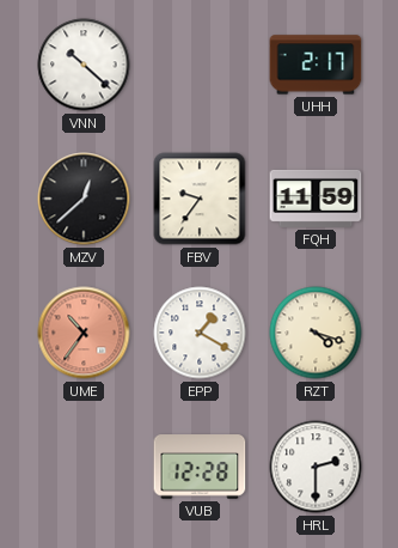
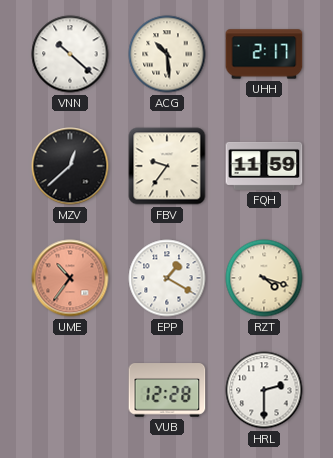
ACG: none -> 10:29 (167, 54)
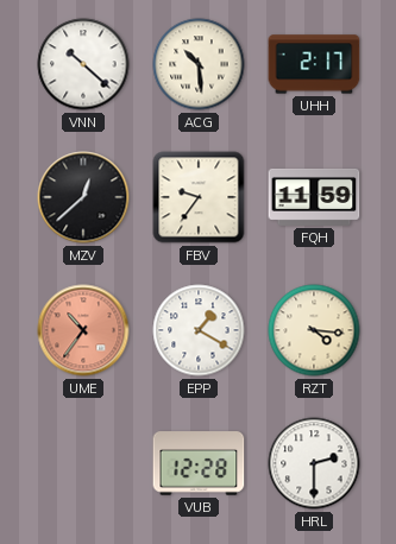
RZT: 4:18 -> 4:16 (314, 330)
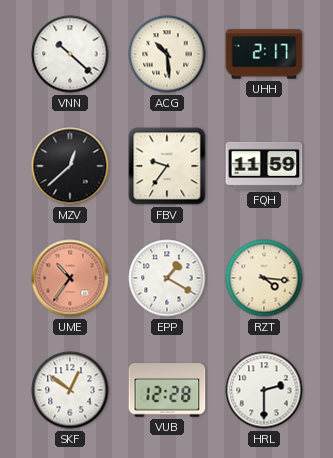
SKF: none -> 12:51 (70, 390)
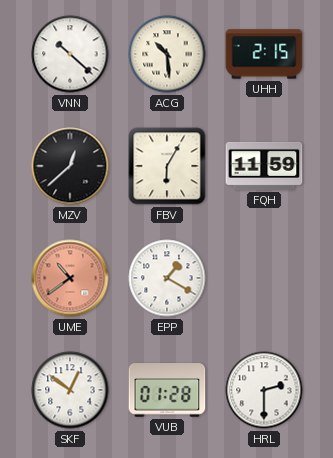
UHH: 2:17 -> 2:15 (264, 54)
FBV: 9:36 -> 6:05 (167, 166)
UME: 10:36 -> 10:39 (70, 278)
RZT: 4:16 -> none (264, 278)
VUB: 12:28 -> 01:28 (167, 390)
